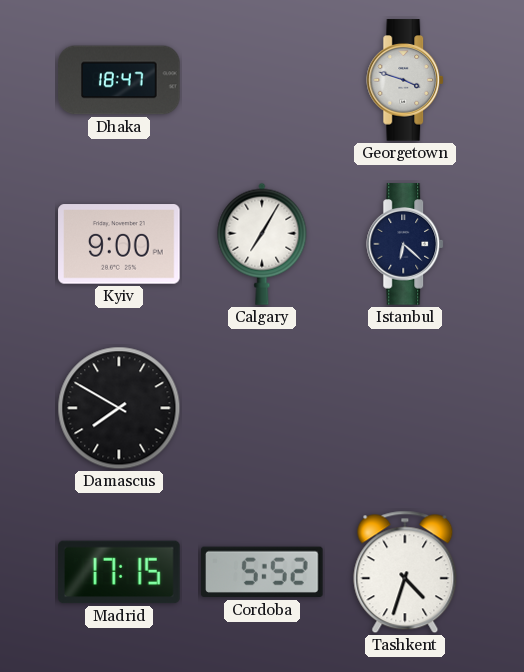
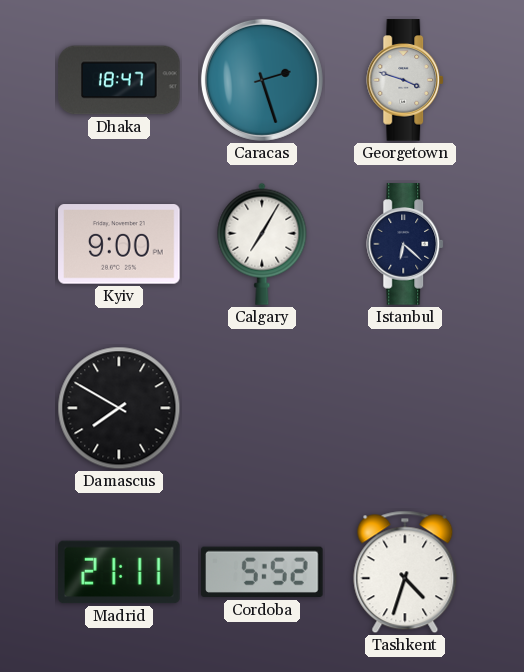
Caracas: none -> 2:27 (262, 80)
Madrid: 17:15 -> 21:11 (119, 572)
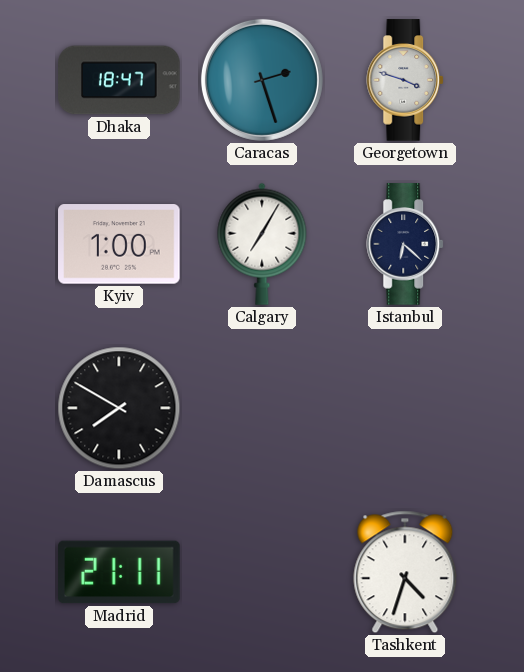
Kyiv: 9:00 -> 1:00 (119, 244)
Cordoba: 5:52 -> none (263, 572)
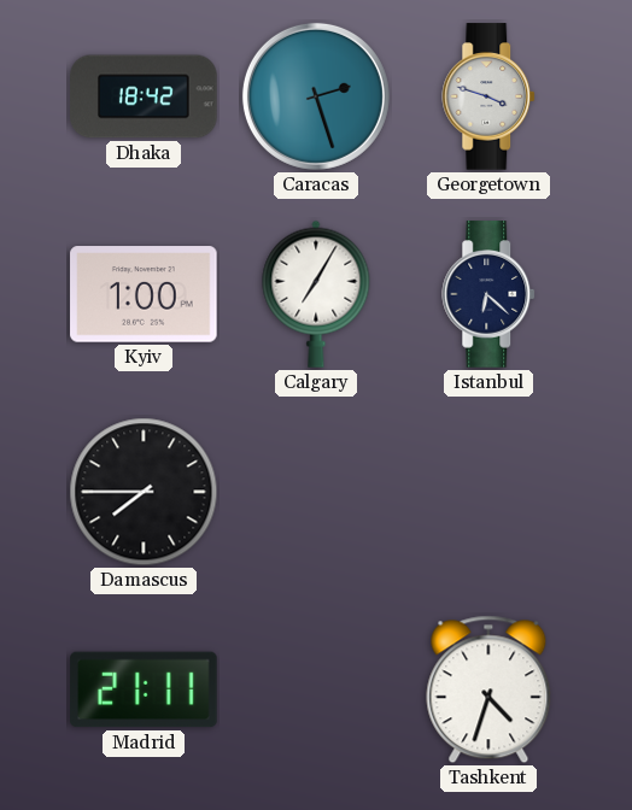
Dhaka: 18:47 -> 18:42 (144, 96)
Damascus: 7:50 -> 7:45 (144, 492)
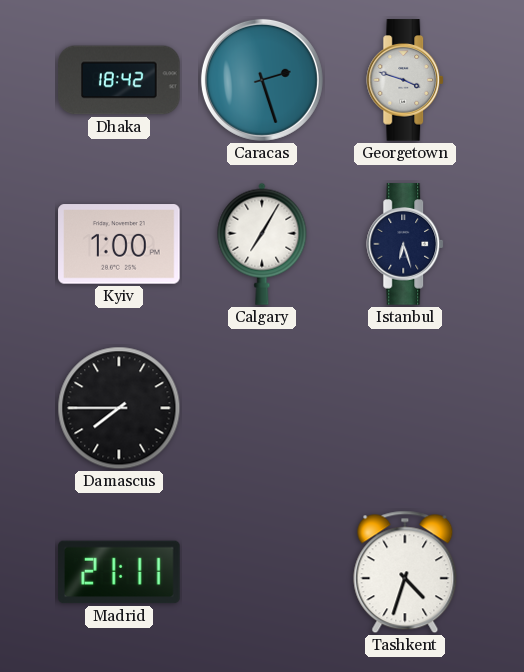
Istanbul: 6:22 -> 6:27 (406, 244)
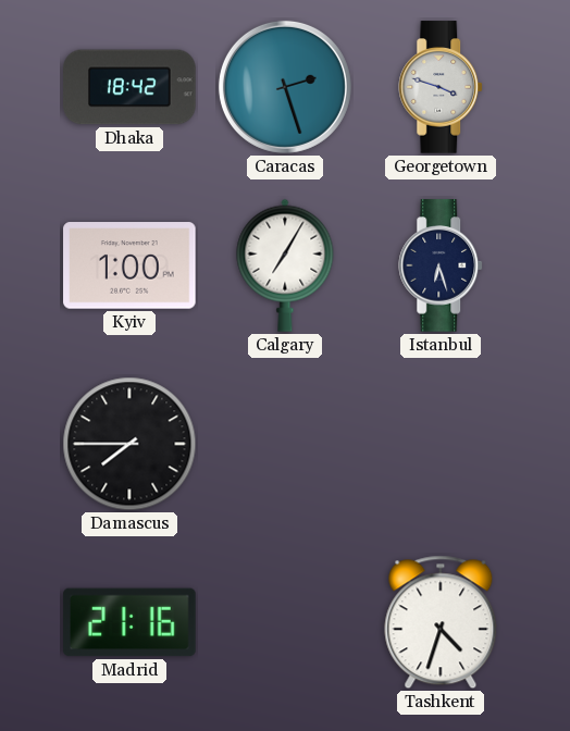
Madrid: 21:11 -> 21:16 (129, 622)
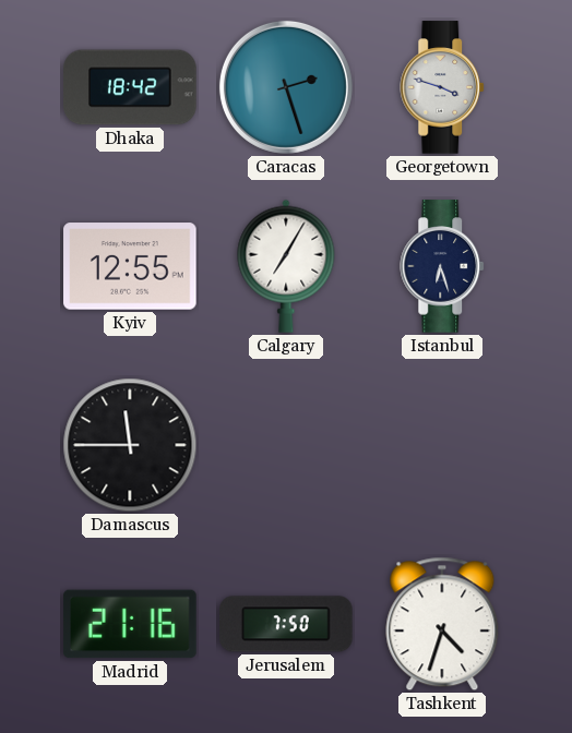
Kyiv: 1:00 -> 12:55 (130, 266)
Damascus: 7:45 -> 11:45 (130, 445)
Jerusalem: none -> 7:50 (286, 624)
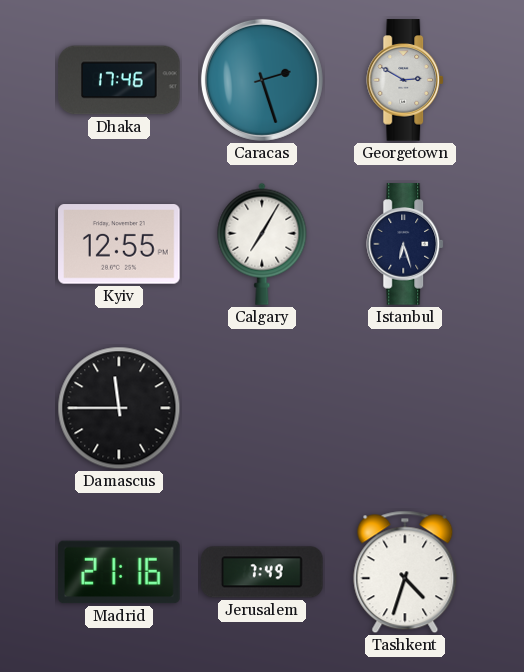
Dhaka: 18:42 -> 17:46 (119, 80)
Georgetown: 3:48 -> 2:50 (406, 80)
Jerusalem: 7:50 -> 7:49 (262, 572)
